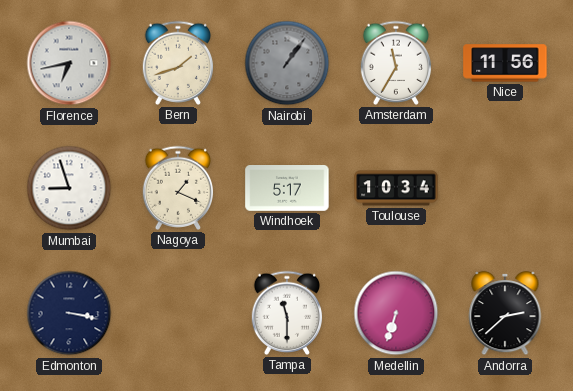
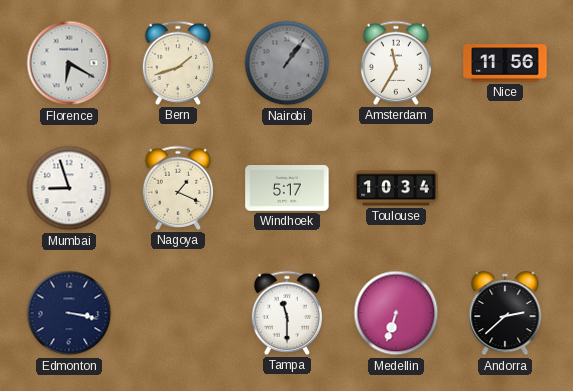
Florence: 6:43 -> 6:20 (69, 63)
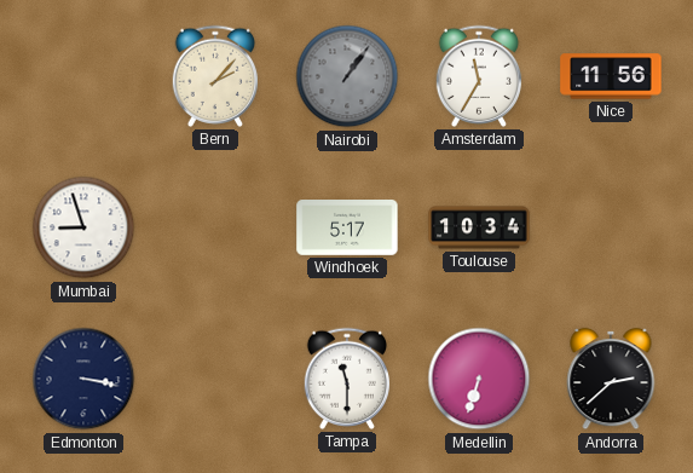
Florence: 6:20 -> none (69, 63)
Bern: 1:42 -> 2:07 (215, 76)
Nagoya: 1:19 -> none (178, 188)
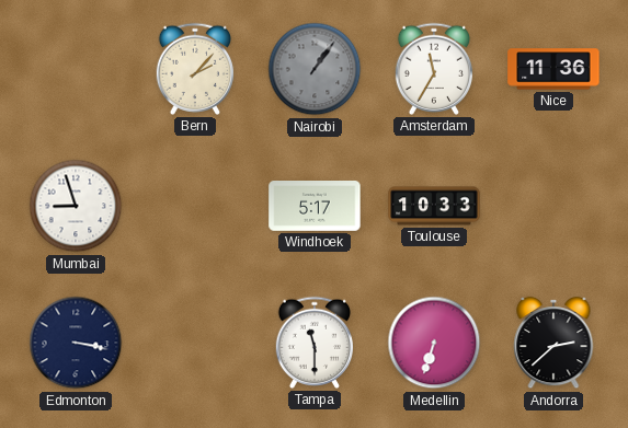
Nice: 11:56 -> 11:36 (553, 69)
Toulouse: 10:34 -> 10:33 (434, 206)
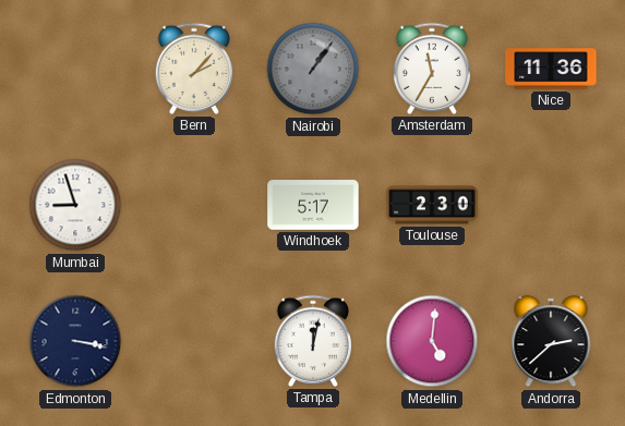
Toulouse: 10:33 -> 2:30 (432, 205)
Tampa: 11:30 -> 12:02 (313, 341)
Medellin: 6:33 -> 5:01 (432, 341)
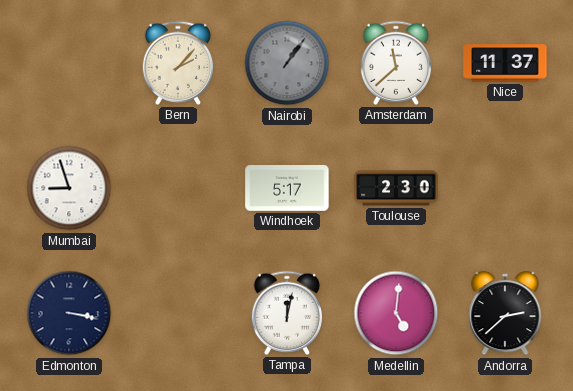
Amsterdam: 11:35 -> 11:38 (396, 63)
Nice: 11:36 -> 11:37 (505, 63)
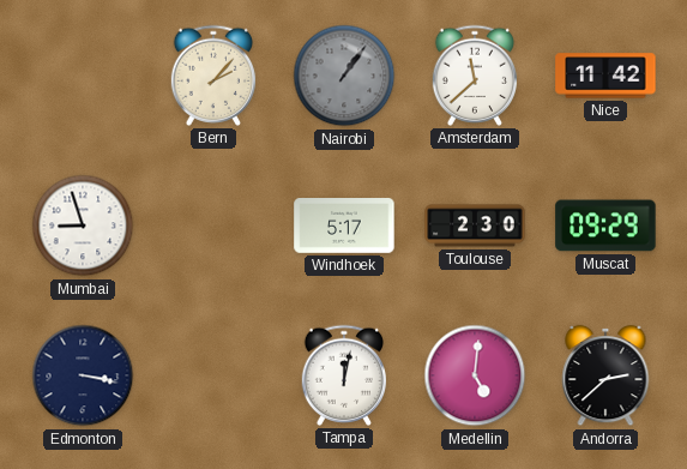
Nice: 11:37 -> 11:42 (605, 76)
Muscat: none -> 09:29 (605, 226)
